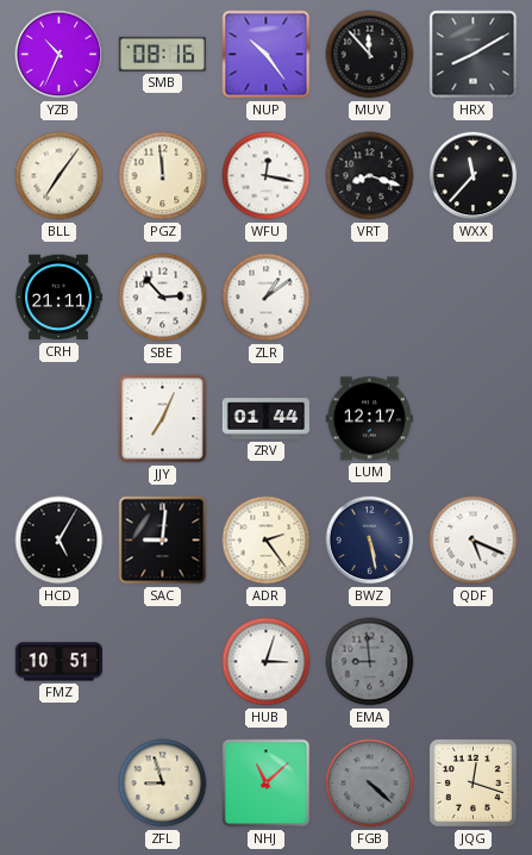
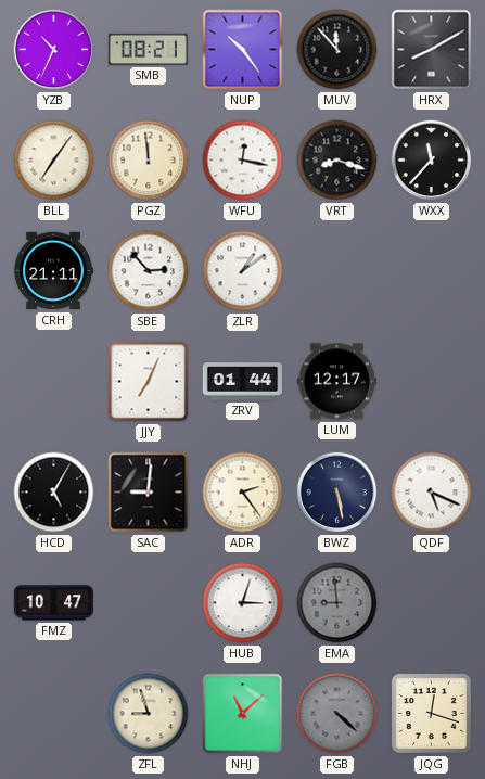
SMB: 08:16 -> 08:21 (148, 49)
FMZ: 10:51 -> 10:47 (53, 603)
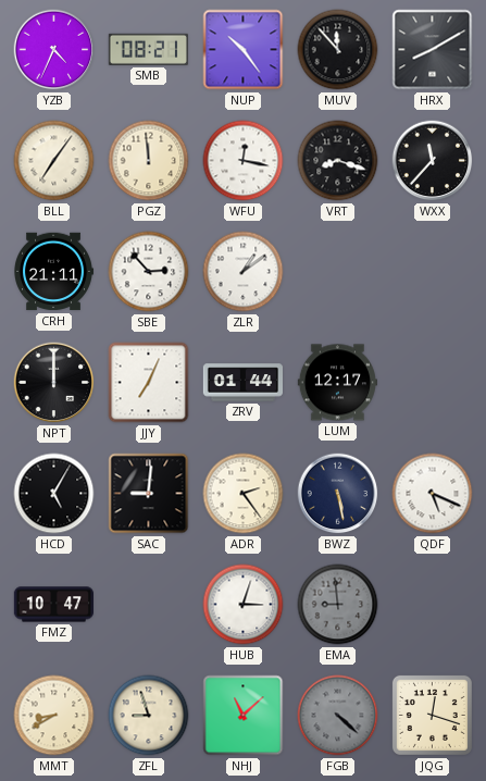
YZB: 10:34 -> 4:34 (54, 50)
NPT: none -> 12:00 (54, 383)
MMT: none -> 8:40 (54, 716)
